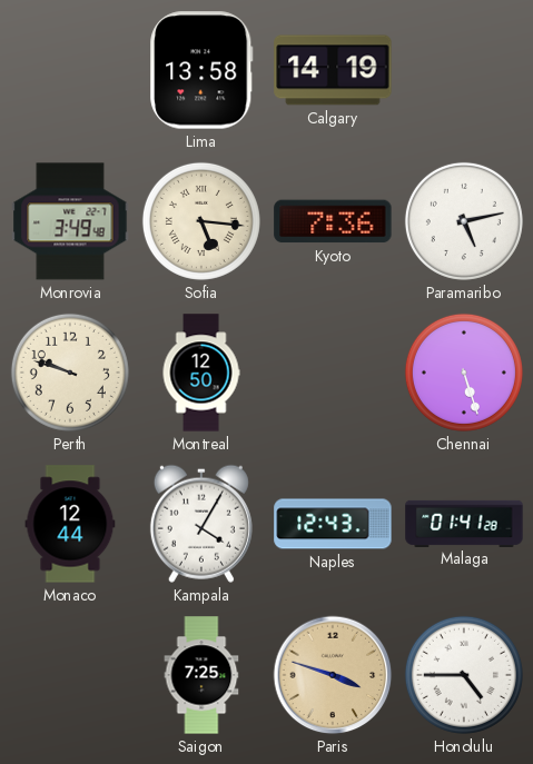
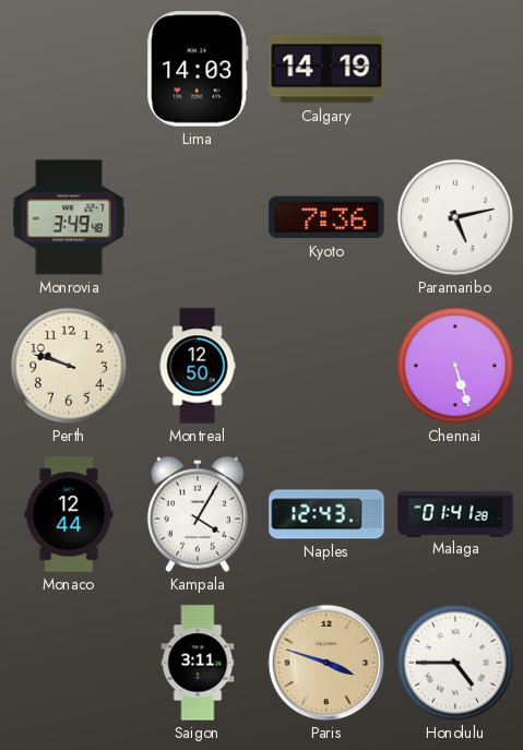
Lima: 13:58 -> 14:03 (198, 69)
Sofia: 5:16 -> none (201, 221)
Saigon: 7:25 -> 3:11 (198, 663)
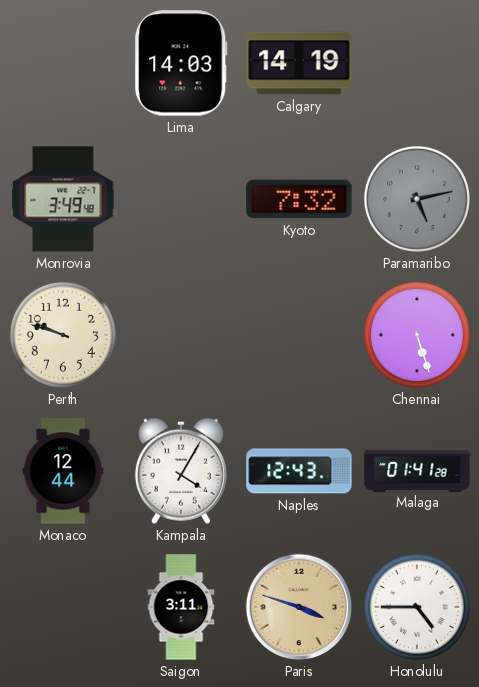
Kyoto: 7:36 -> 7:32 (299, 199)
Paramaribo dial: white -> grey (417, 199)
Montreal: 12:50 -> none (198, 366)
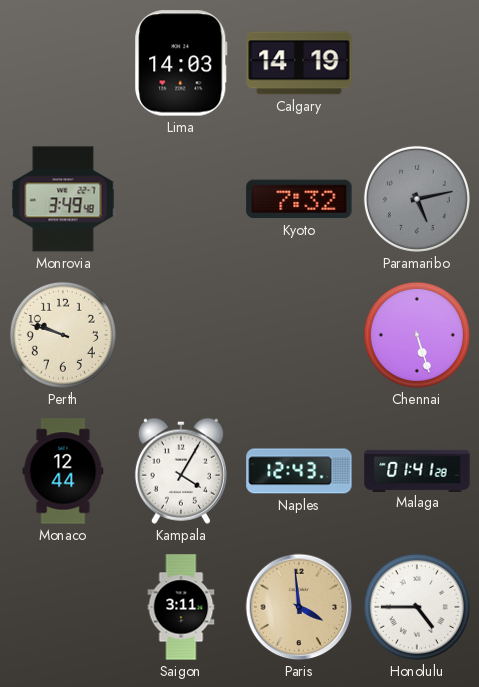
Paris: 3:48 -> 3:59 (299, 607)
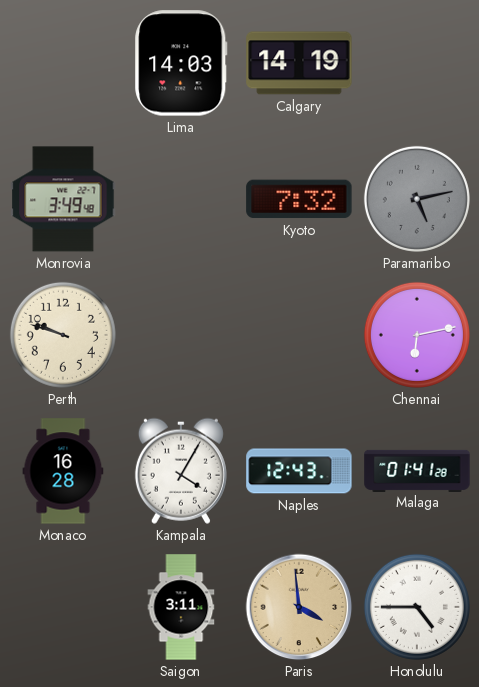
Chennai: 5:27 -> 6:13 (417, 335)
Monaco: 12:44 -> 16:28 (63, 471)
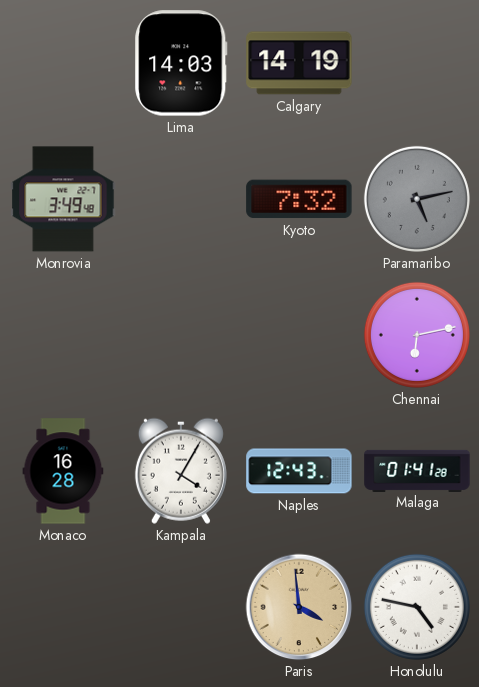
Perth: 9:48 -> none (63, 335)
Saigon: 3:11 -> none (181, 607)
Honolulu: 4:45 -> 4:47 (417, 607)
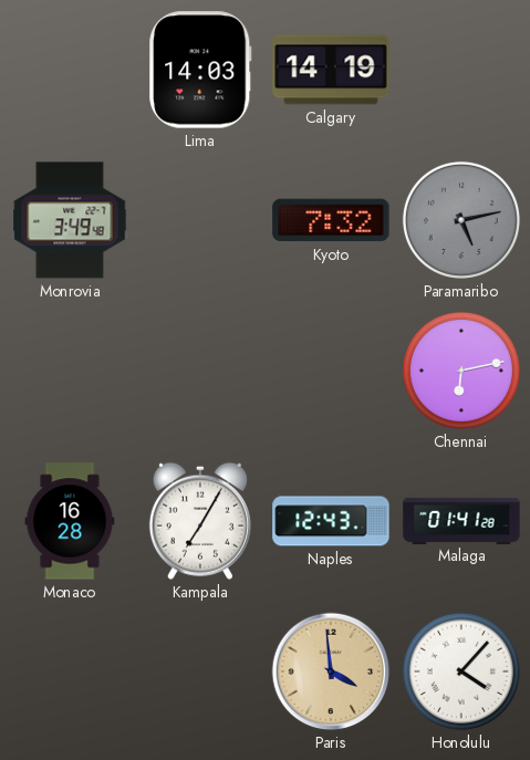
Kampala: 4:05 -> 7:05 (200, 521)
Honolulu: 4:47 -> 4:07 (461, 671)
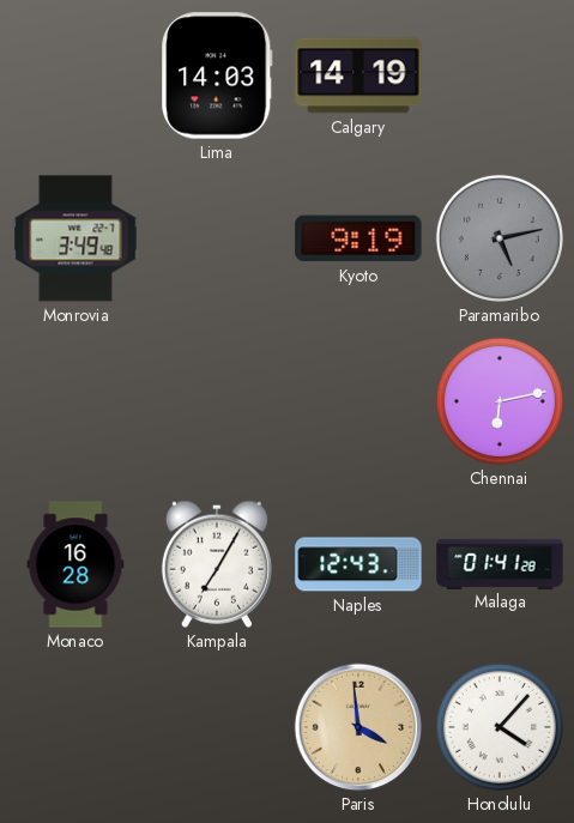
Kyoto: 7:32 -> 9:19 (358, 238)
